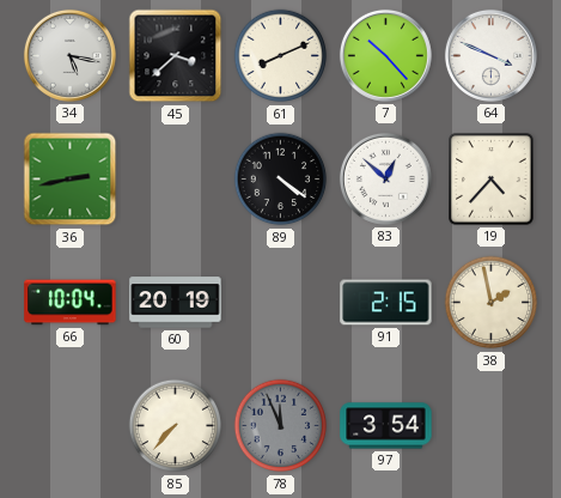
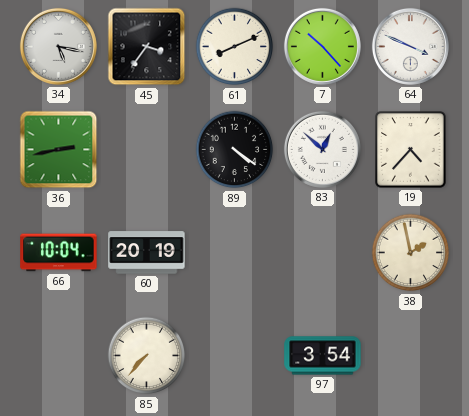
45: 3:38 -> 3:36 (147, 47)
91: 2:15 -> none (386, 303)
78: 11:56 -> none (281, 426)
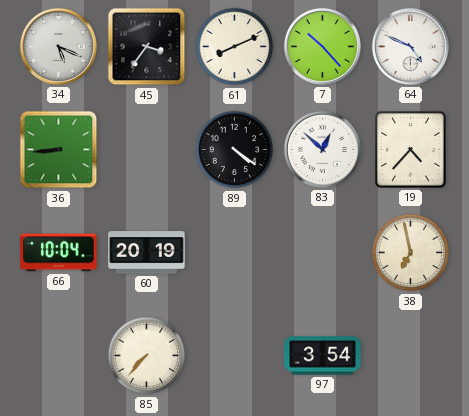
34: 5:17 -> 5:19 (58, 46)
64: 3:49 -> 4:49 (410, 46)
36: 2:43 -> 8:44 (59, 150)
38: 1:58 -> 6:58 (411, 253)
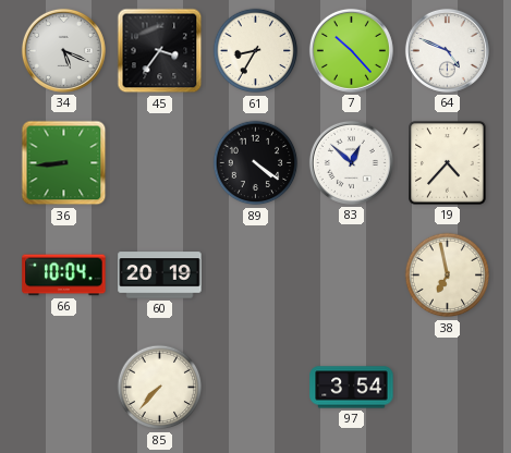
61: 8:11 -> 8:35 (256, 51)
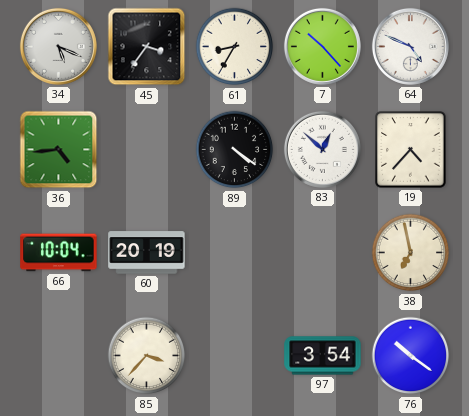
36: 8:44 -> 4:44 (59, 150)
85: 7:37 -> 3:37 (147, 356)
76: none -> 10:21 (411, 356)
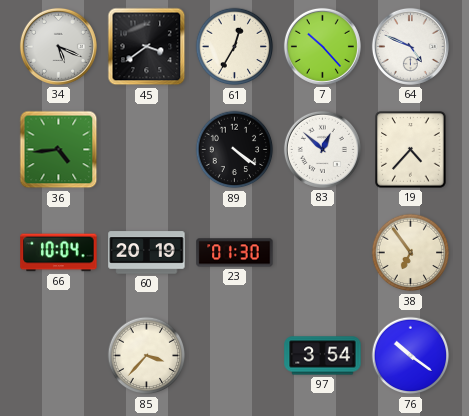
45: 3:36 -> 3:39 (147, 47)
61: 8:35 -> 12:35 (235, 47)
23: none -> 01:30 (235, 253)
38: 6:58 -> 6:54 (411, 253)
